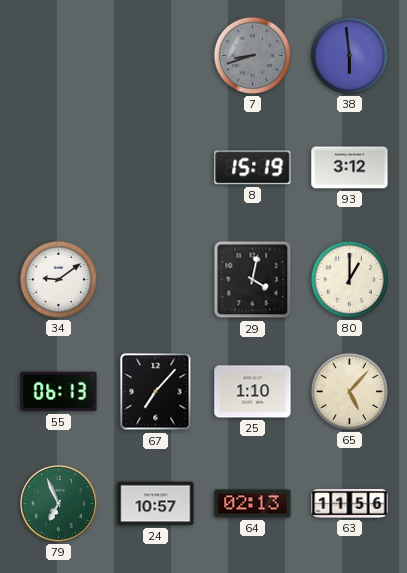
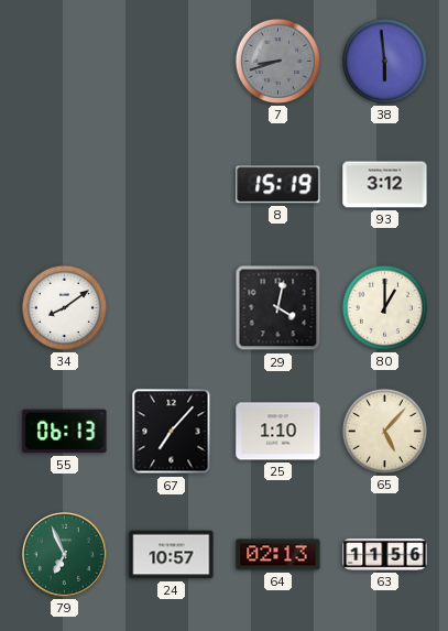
34: 9:09 -> 8:09 (64, 307)
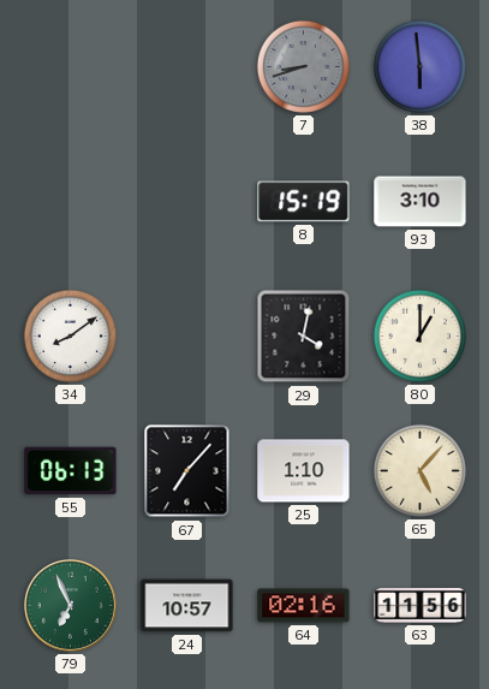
93: 3:12 -> 3:10 (421, 202)
64: 02:13 -> 02:16 (304, 606)
